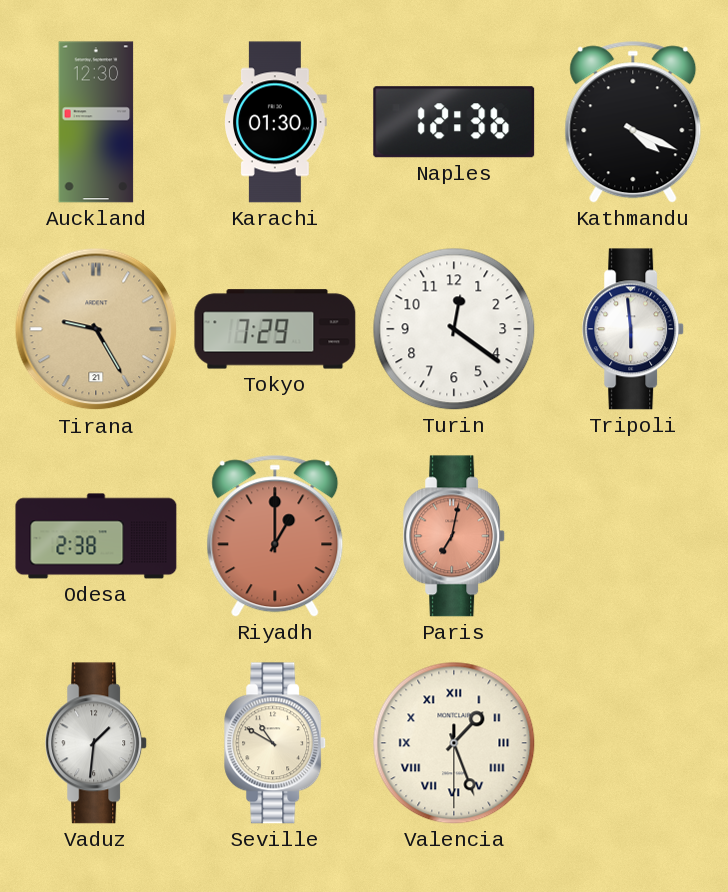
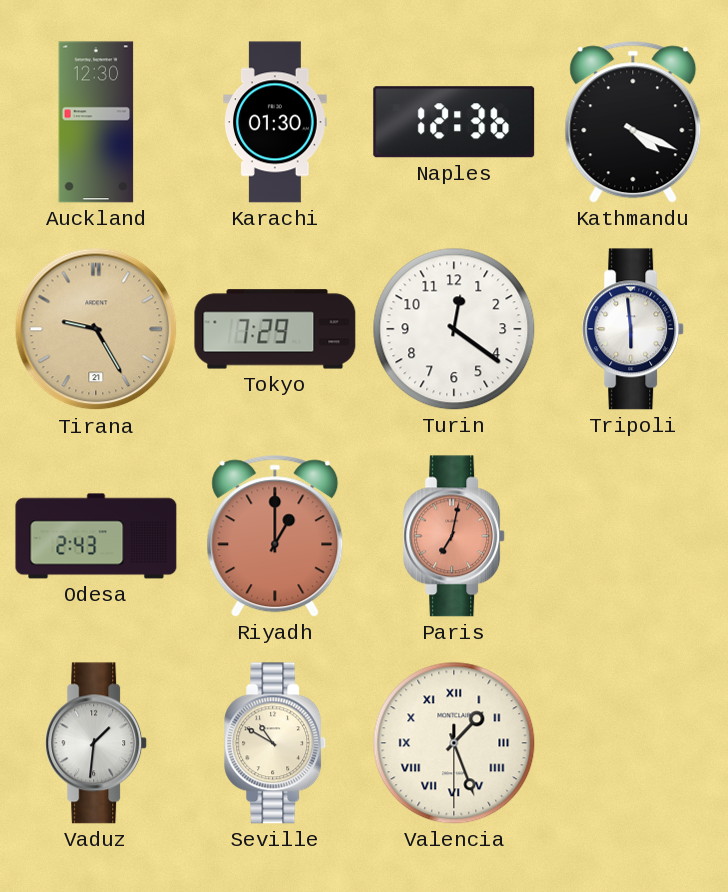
Odesa: 2:38 -> 2:43 (96, 536)
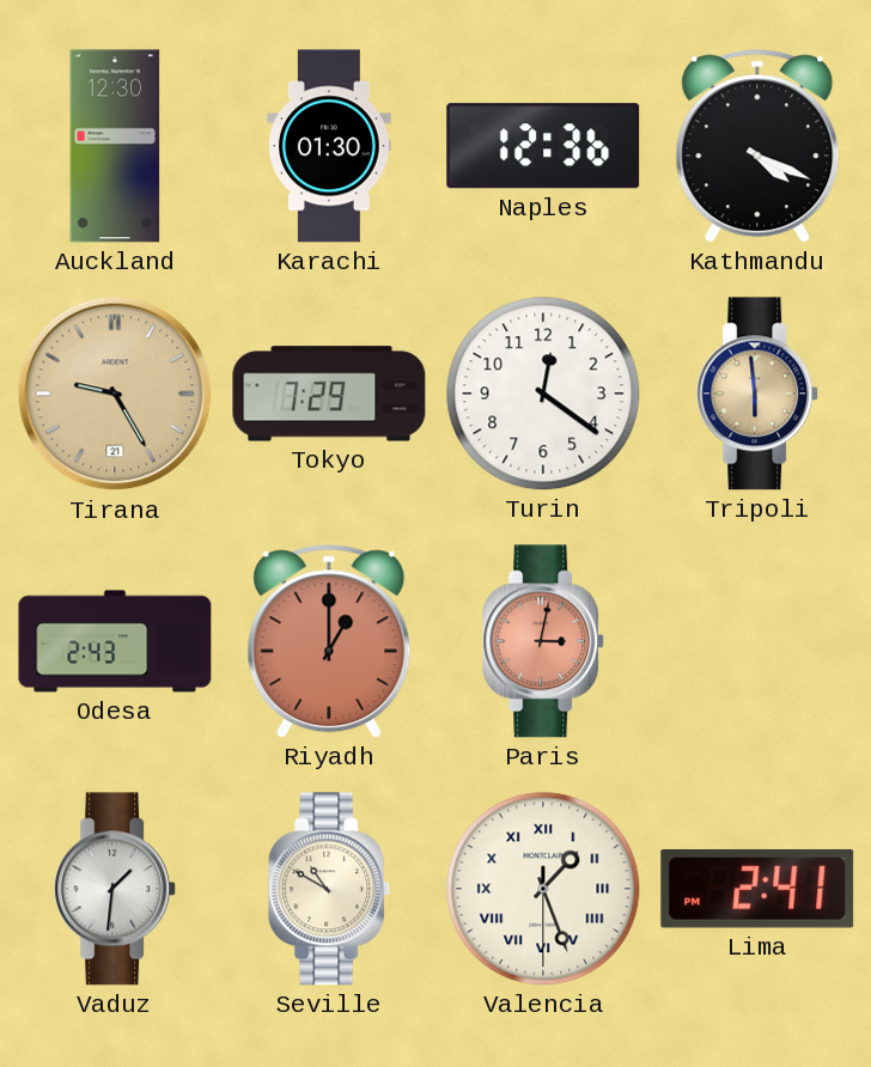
Tripoli dial: white -> champagne (759, 394)
Paris: 7:02 -> 3:02 (544, 641)
Lima: none -> 2:41 (757, 889)
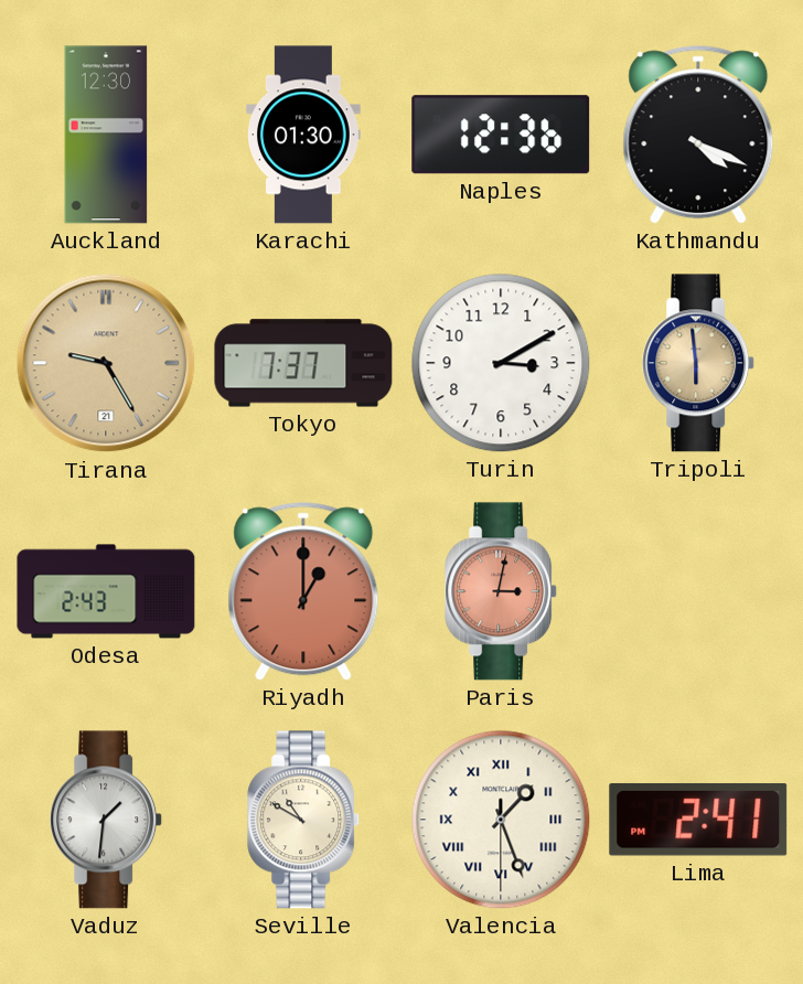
Tokyo: 7:29 -> 7:37 (303, 363)
Turin: 12:21 -> 3:10 (501, 363)
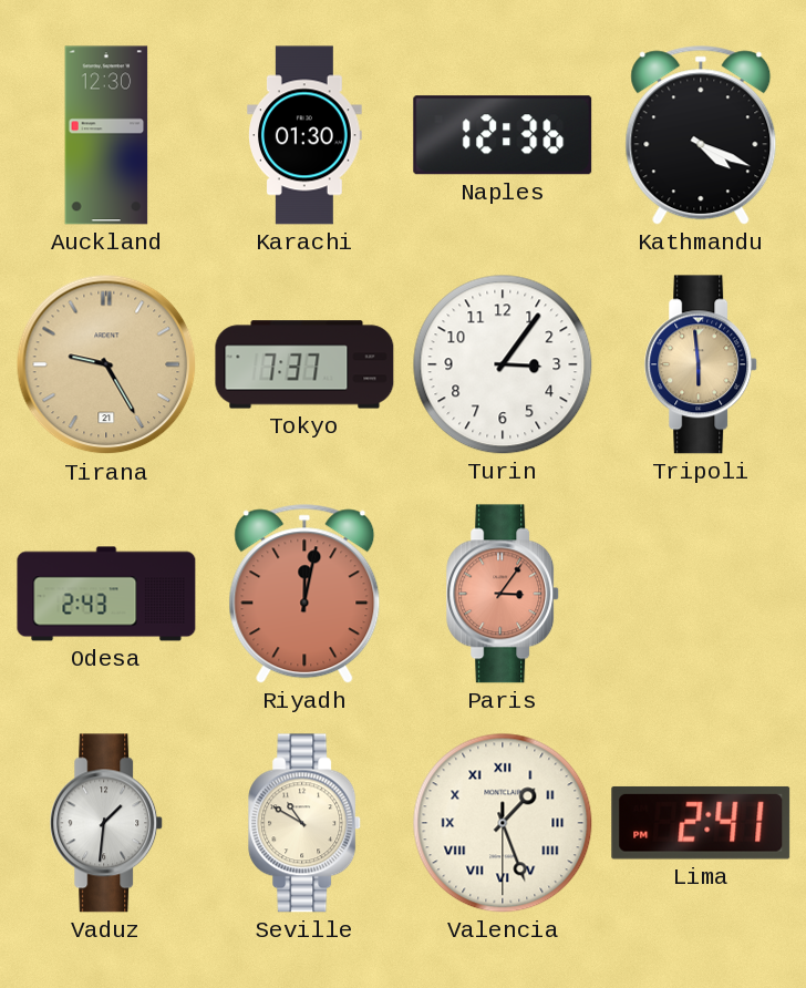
Turin: 3:10 -> 3:06 (503, 364)
Riyadh: 1:00 -> 12:02 (304, 594)
Paris: 3:02 -> 3:06 (504, 594)
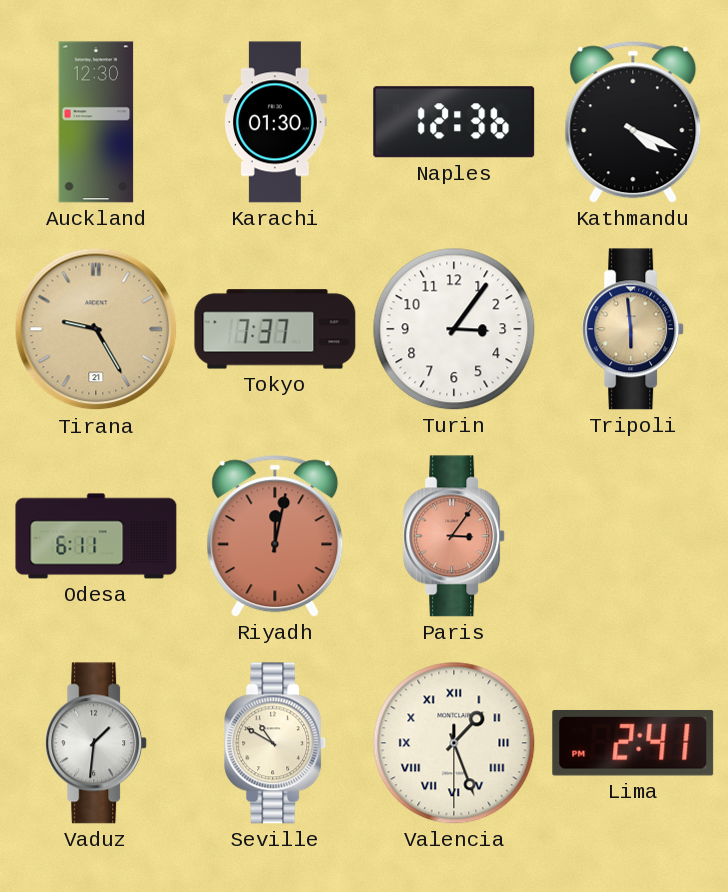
Odesa: 2:43 -> 6:11 (96, 536)
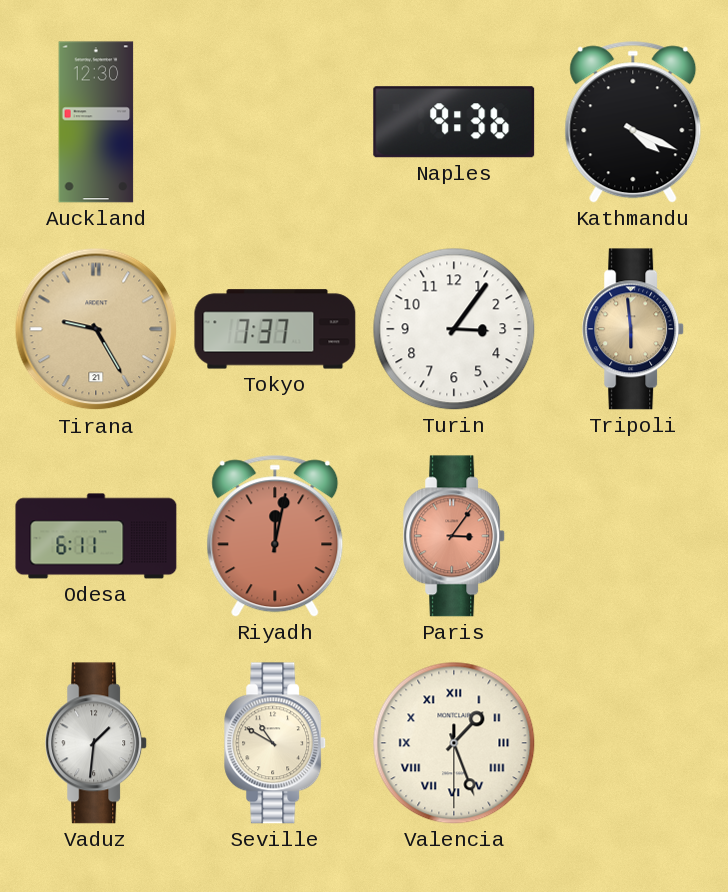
Karachi: 01:30 -> none (275, 122)
Naples: 12:36 -> 9:36 (454, 122)
Lima: 2:41 -> none (633, 743)
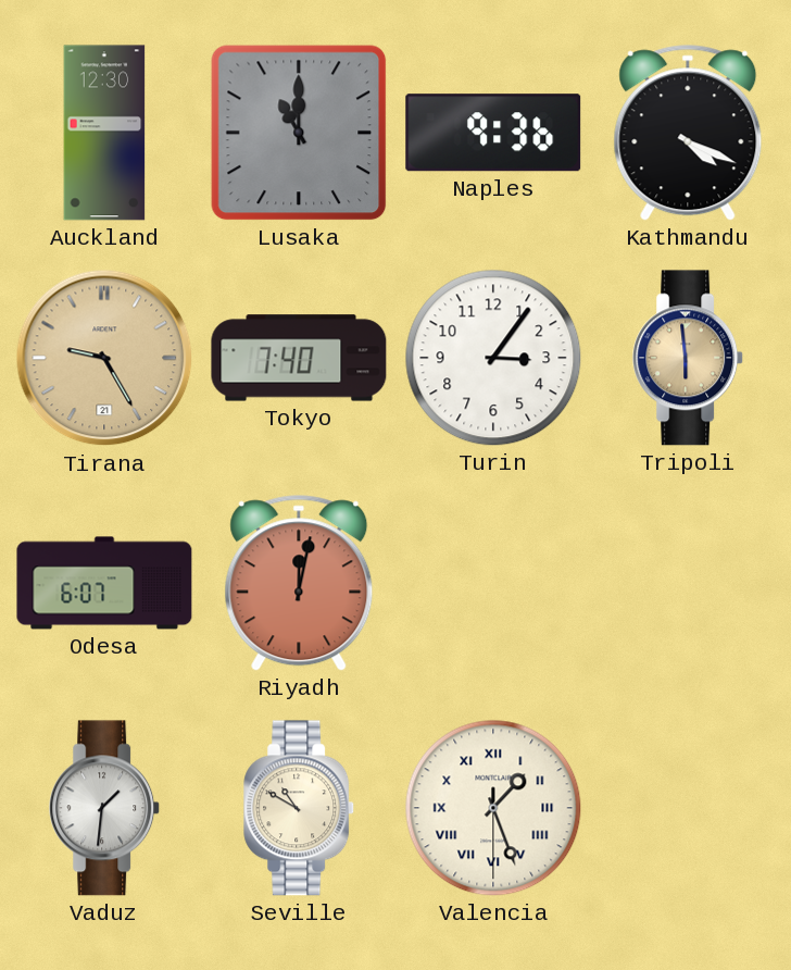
Lusaka: none -> 11:00 (299, 133)
Tokyo: 7:37 -> 7:40 (299, 358)
Odesa: 6:11 -> 6:07 (104, 583)
Paris: 3:06 -> none (455, 536)
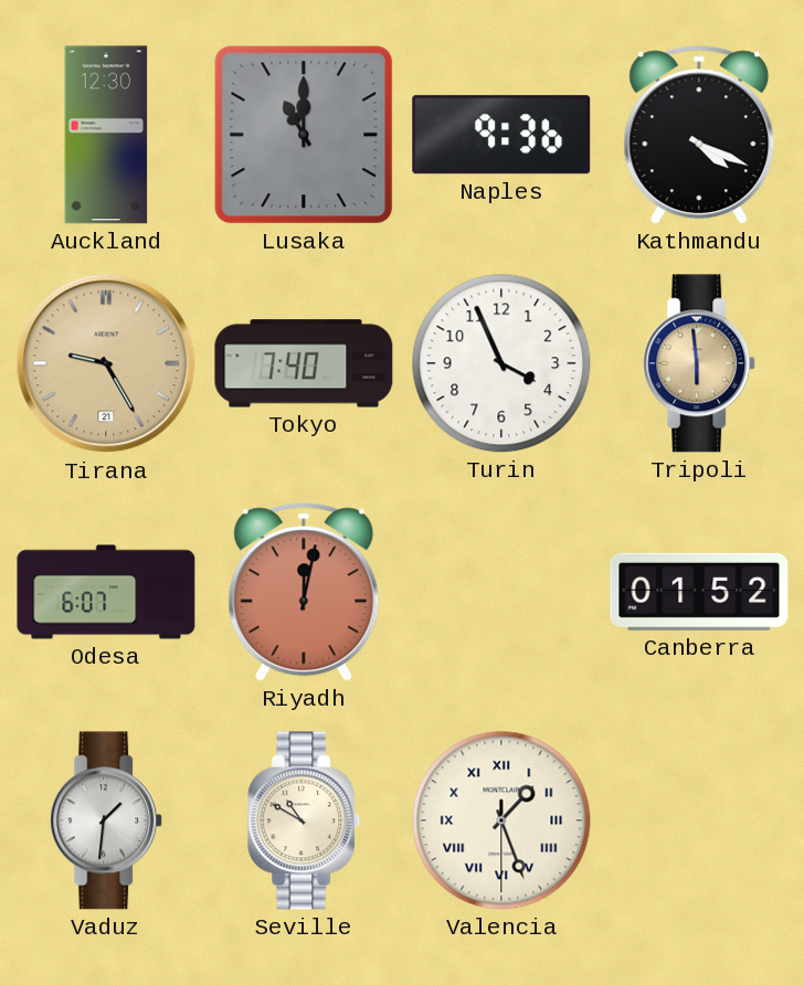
Turin: 3:06 -> 3:56 (501, 363)
Canberra: none -> 01:52 (699, 592)
